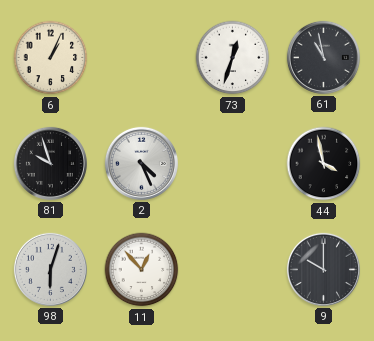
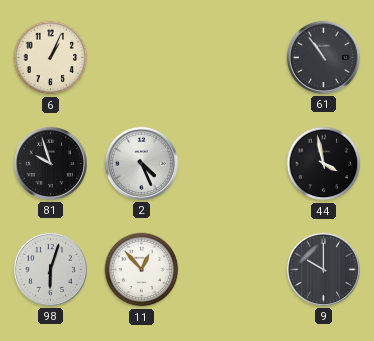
73: 12:33 -> none (233, 58)
61: 10:58 -> 10:54 (323, 57)
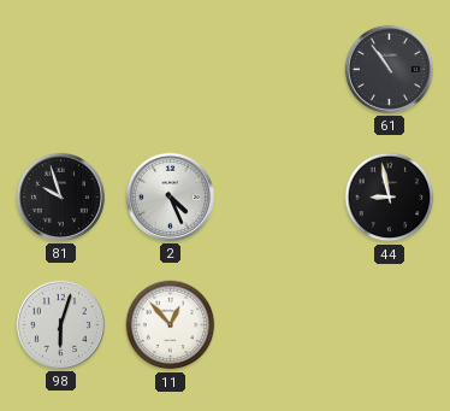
6: 1:04 -> none (51, 58)
44: 3:58 -> 8:58 (390, 198)
9: 10:00 -> none (323, 269)
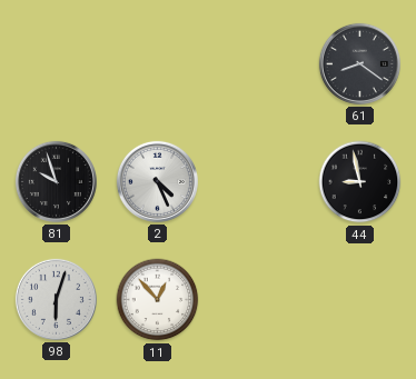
61: 10:54 -> 8:21 (359, 63)
